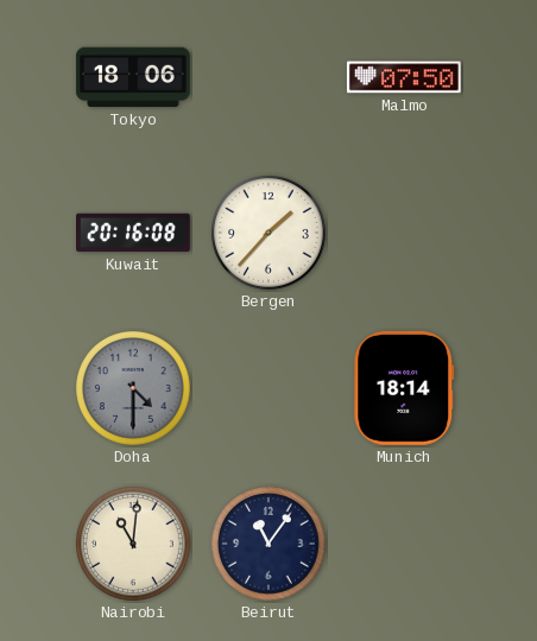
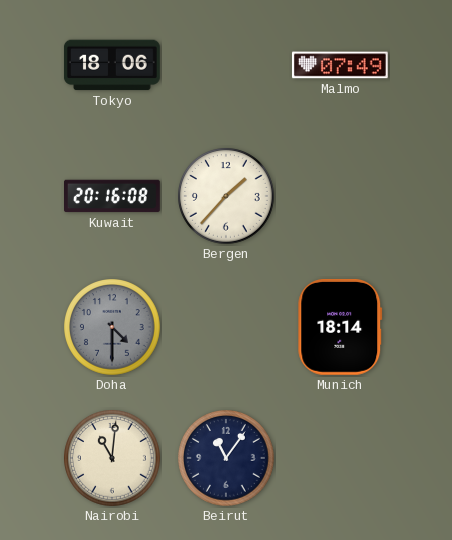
Malmo: 07:50 -> 07:49 (340, 65)
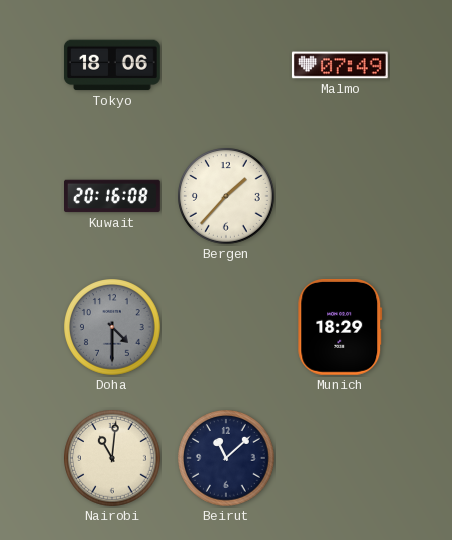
Munich: 18:14 -> 18:29 (340, 327)
Beirut: 11:06 -> 11:08 (227, 459)
